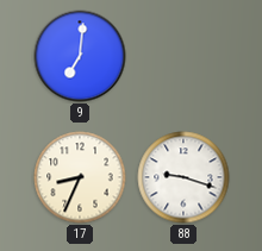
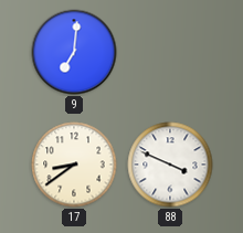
17: 8:34 -> 8:39 (74, 165)
88: 9:18 -> 3:49 (170, 165)
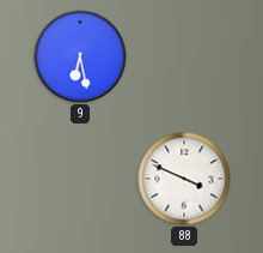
9: 7:01 -> 6:28 (80, 56)
17: 8:39 -> none (74, 165)
